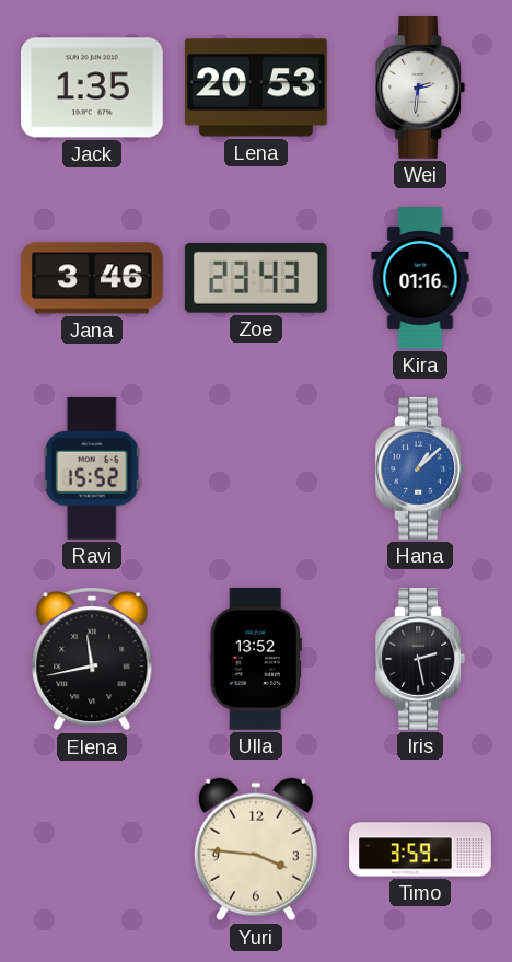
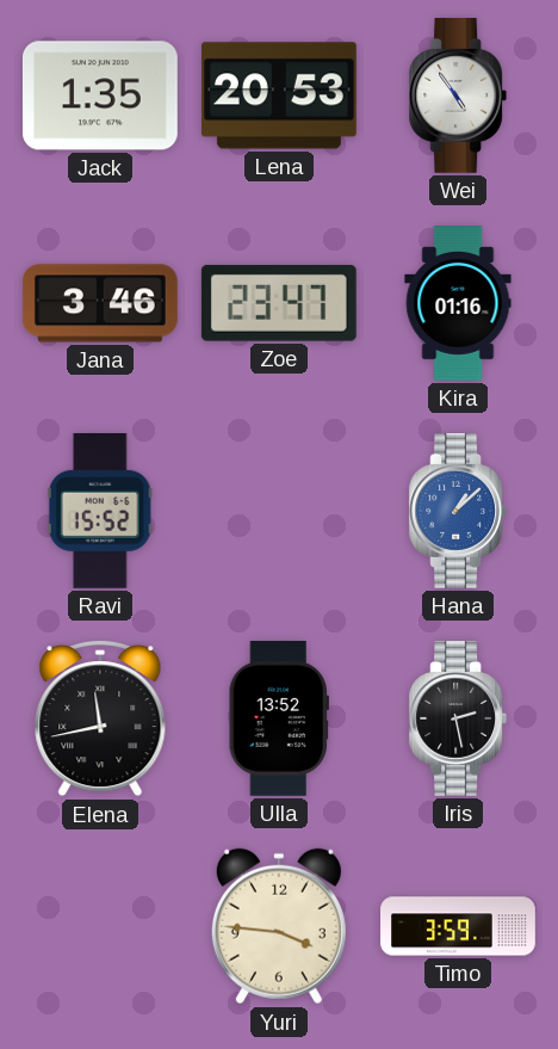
Wei: 2:31 -> 4:54 (458, 97)
Zoe: 23:43 -> 23:47 (279, 303)
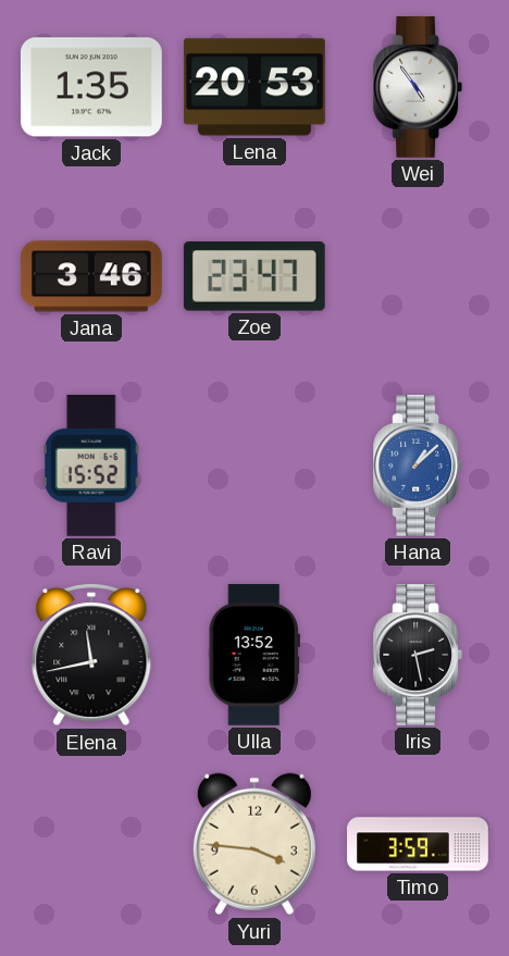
Kira: 01:16 -> none (458, 304)
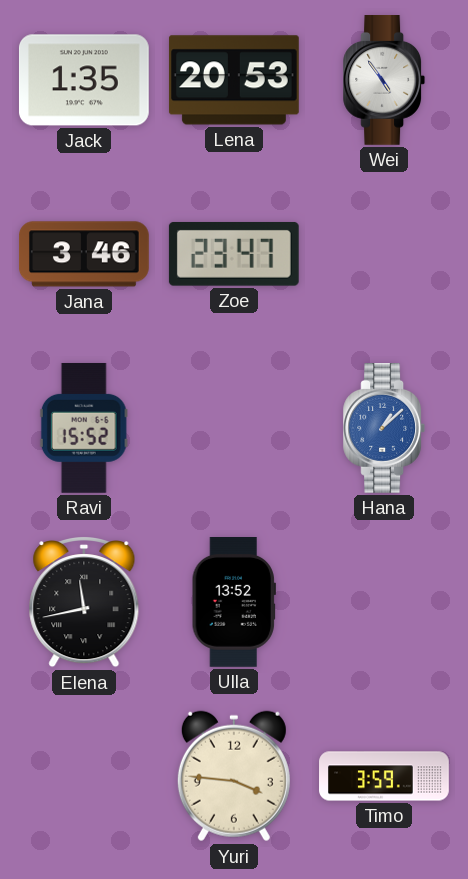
Iris: 2:28 -> none (418, 656)
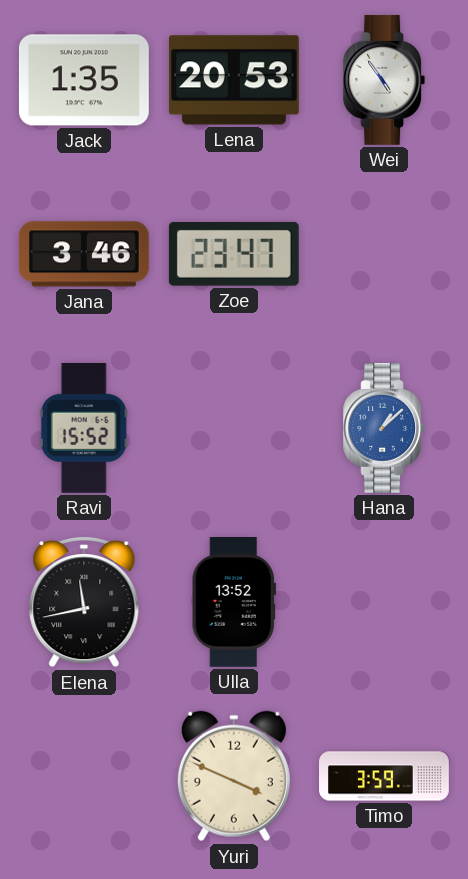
Yuri: 3:46 -> 3:49 (234, 776)
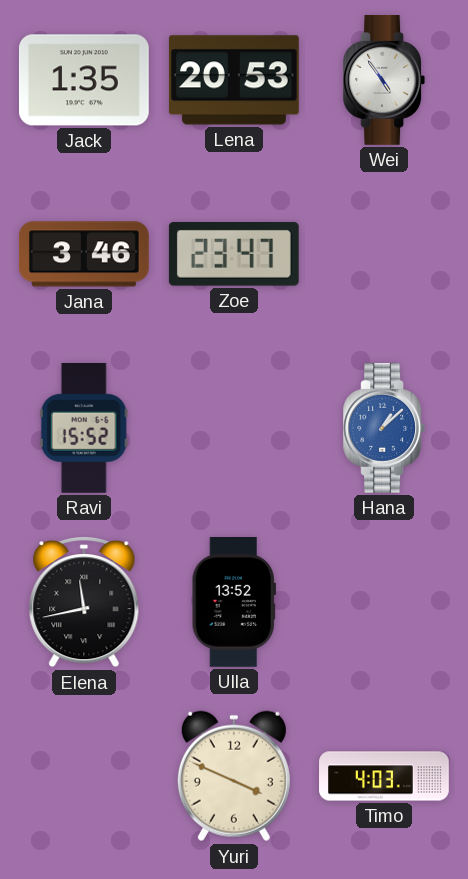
Timo: 3:59 -> 4:03 (384, 776)
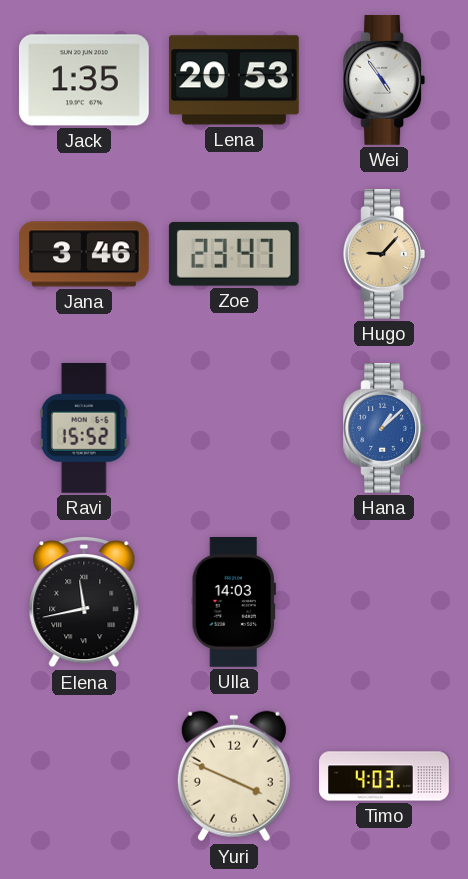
Hugo: none -> 9:07 (384, 255)
Ulla: 13:52 -> 14:03 (234, 603)
